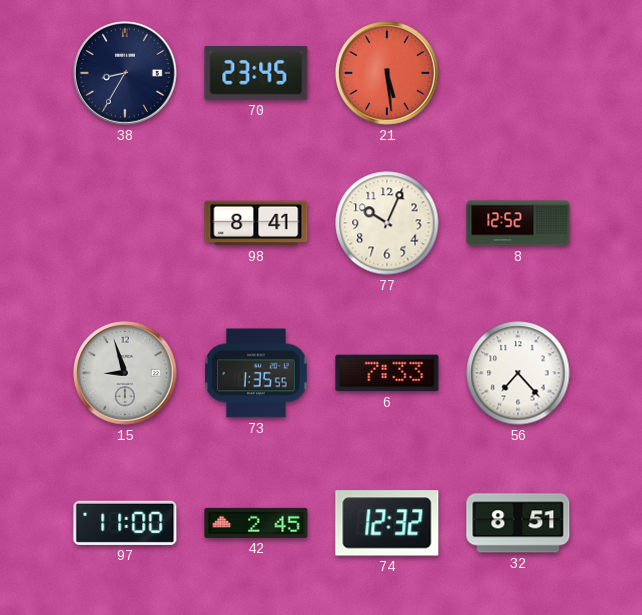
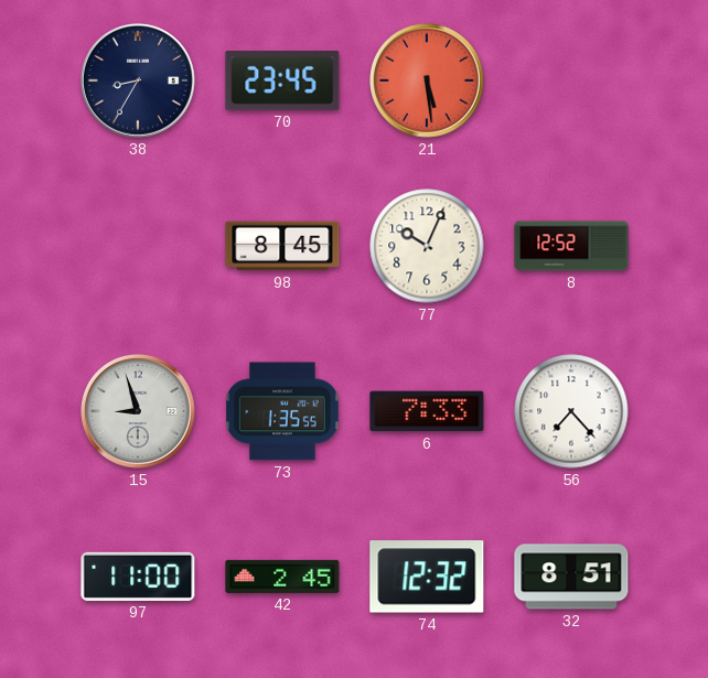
98: 8:41 -> 8:45 (282, 246)
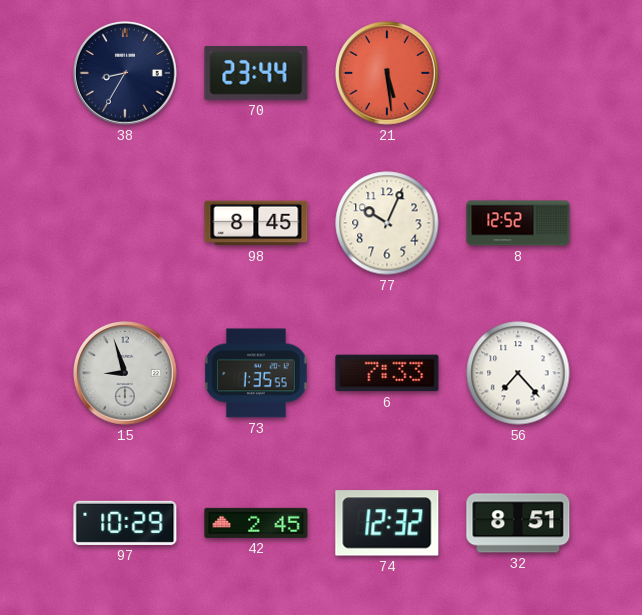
70: 23:45 -> 23:44 (256, 73)
97: 11:00 -> 10:29 (125, 523)
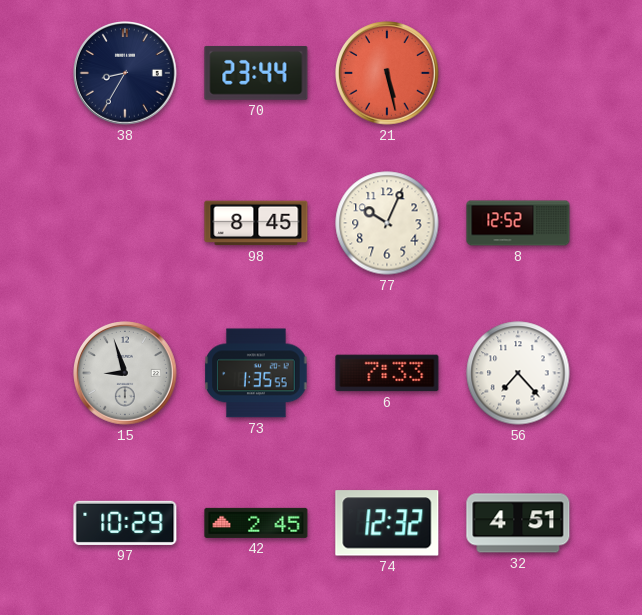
21: 5:29 -> 5:28 (388, 74)
32: 8:51 -> 4:51 (518, 523)
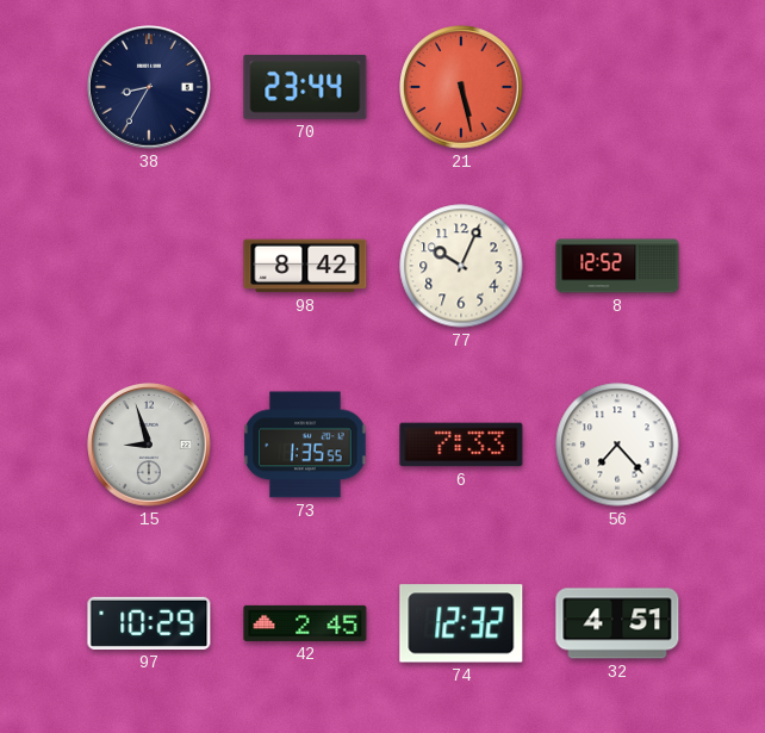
98: 8:45 -> 8:42 (305, 266)
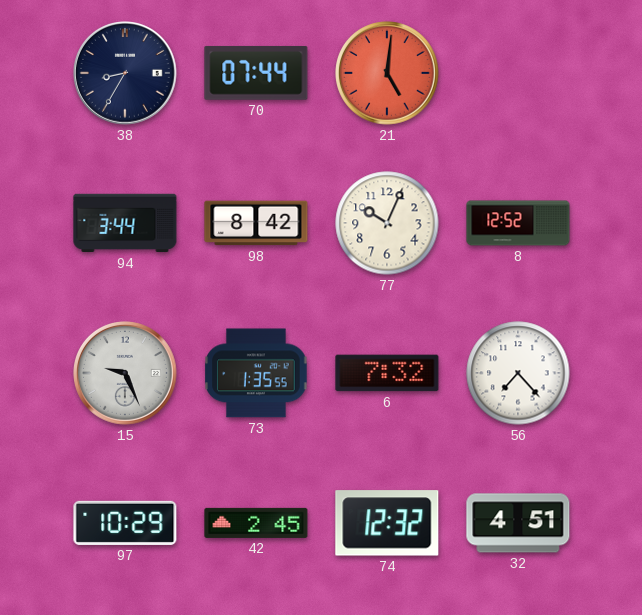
70: 23:44 -> 07:44 (256, 73)
21: 5:28 -> 5:01 (388, 74)
94: none -> 3:44 (125, 223)
15: 8:57 -> 9:26 (126, 374)
6: 7:33 -> 7:32 (387, 373)
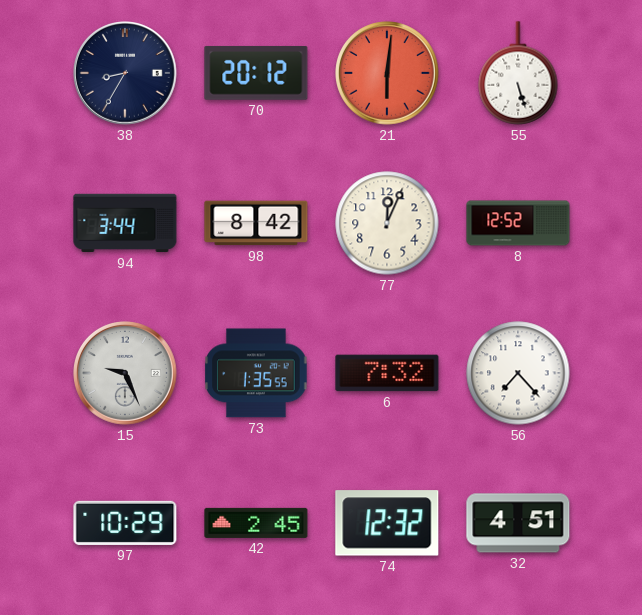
70: 07:44 -> 20:12 (256, 73)
21: 5:01 -> 6:01 (388, 74)
55: none -> 5:27 (518, 73)
77: 10:04 -> 12:04 (387, 223)
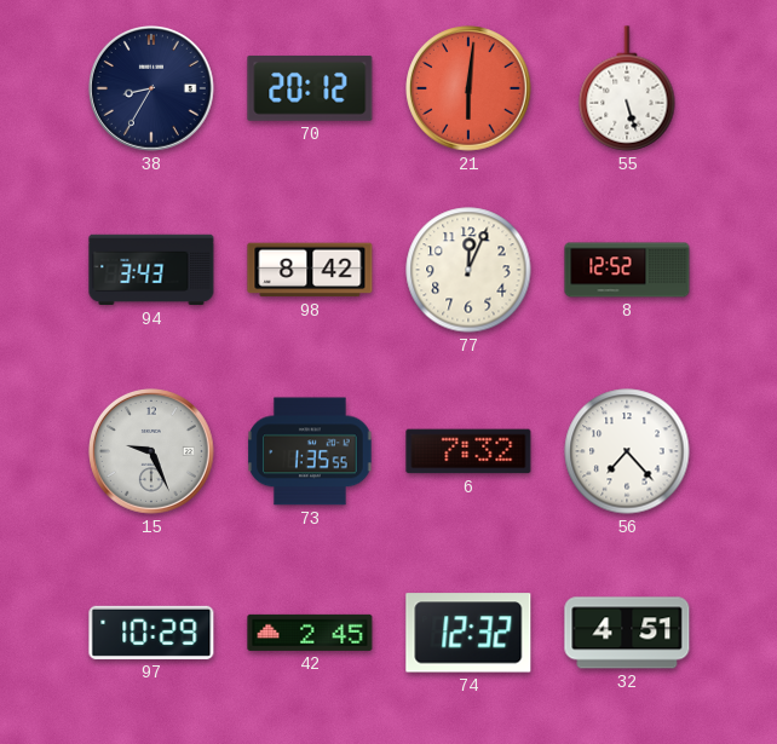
94: 3:44 -> 3:43 (151, 270)
